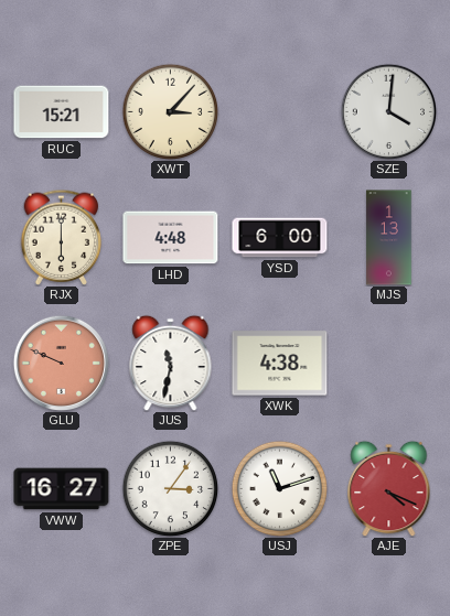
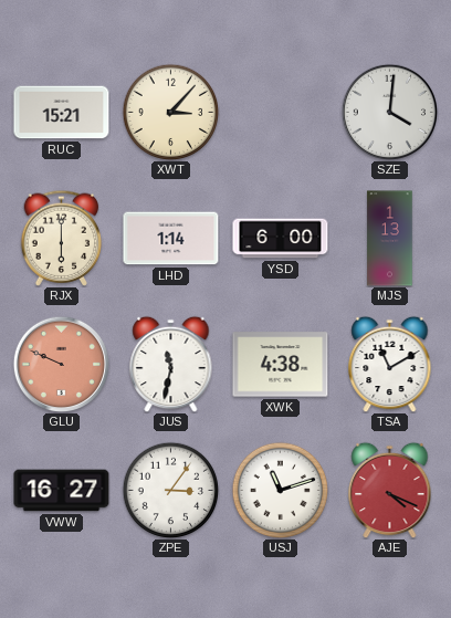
LHD: 4:48 -> 1:14 (171, 239)
TSA: none -> 11:10 (390, 364)
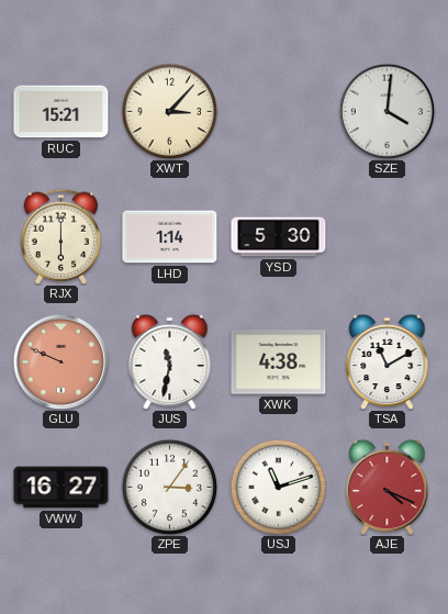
YSD: 6:00 -> 5:30 (279, 237)
MJS: 1:13 -> none (390, 239)
